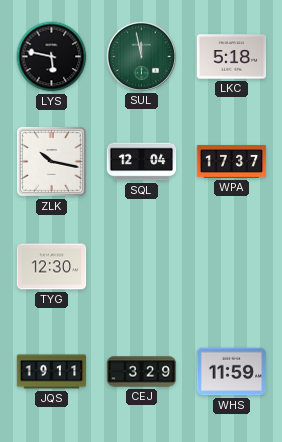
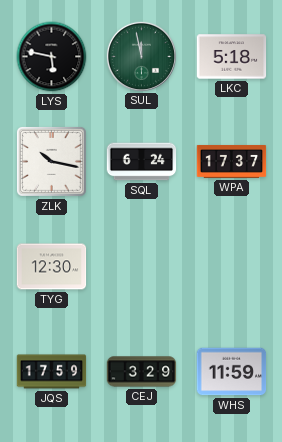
SQL: 12:04 -> 6:24 (142, 162)
JQS: 19:11 -> 17:59 (52, 372)
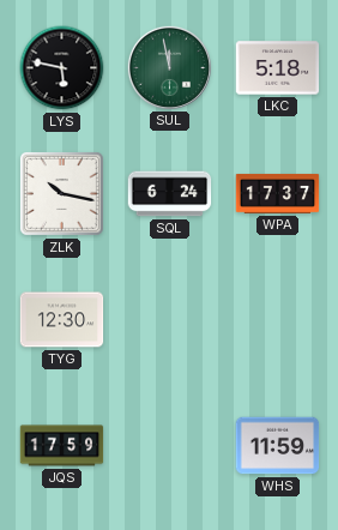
CEJ: 3:29 -> none (142, 372)
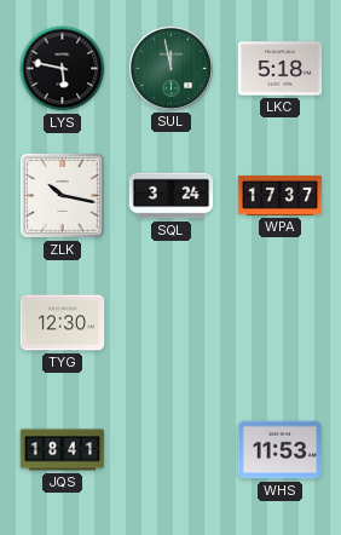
SQL: 6:24 -> 3:24 (172, 196)
JQS: 17:59 -> 18:41 (63, 450)
WHS: 11:59 -> 11:53 (281, 450)
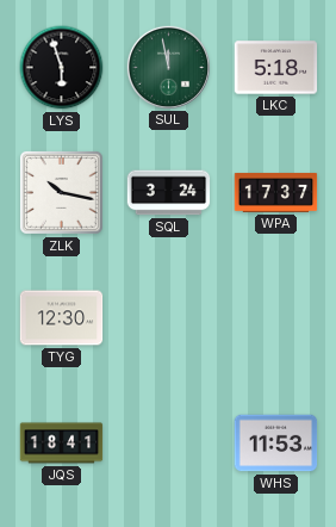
LYS: 5:47 -> 5:57 (62, 68)
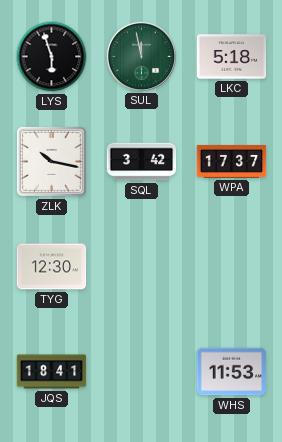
SQL: 3:24 -> 3:42 (142, 162)
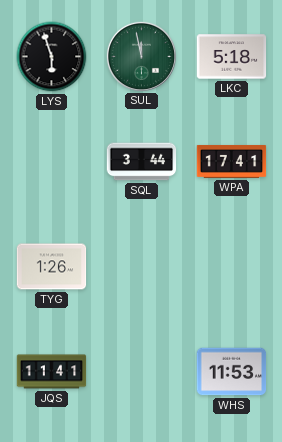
ZLK: 10:17 -> none (51, 161)
SQL: 3:42 -> 3:44 (142, 162)
WPA: 17:37 -> 17:41 (232, 161)
TYG: 12:30 -> 1:26 (52, 267)
JQS: 18:41 -> 11:41 (52, 372)
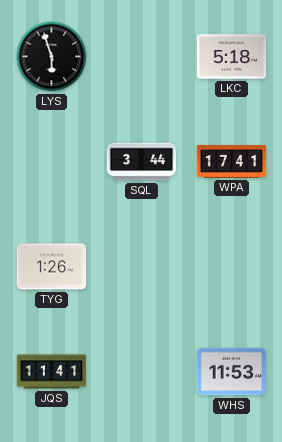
SUL: 11:58 -> none (141, 56)
